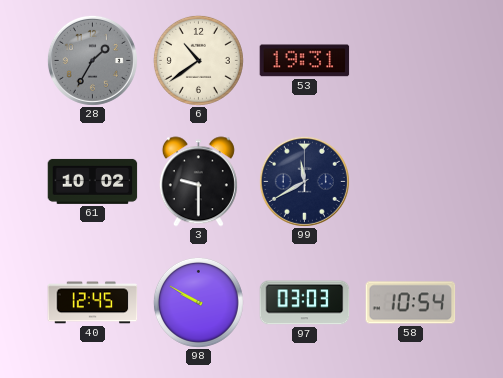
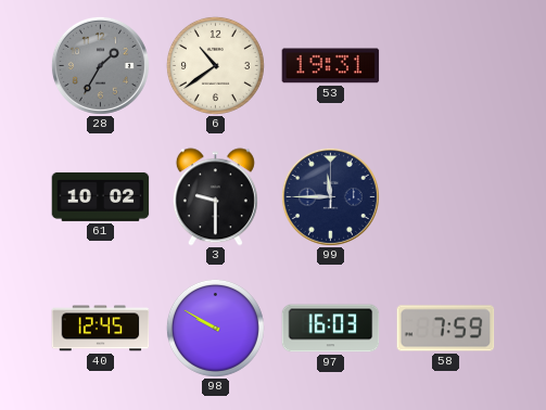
99: 11:40 -> 11:45 (330, 196)
97: 03:03 -> 16:03 (331, 329)
58: 10:54 -> 7:59 (446, 329)
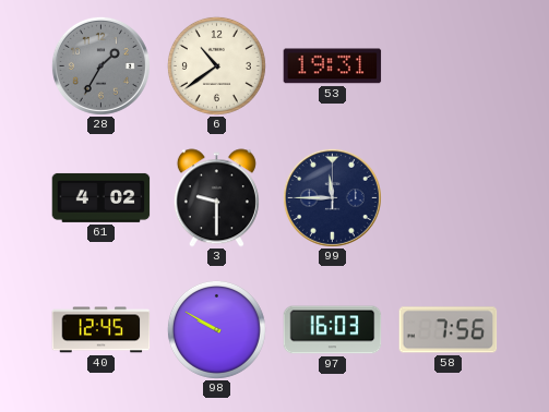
61: 10:02 -> 4:02 (102, 197)
58: 7:59 -> 7:56 (449, 330)
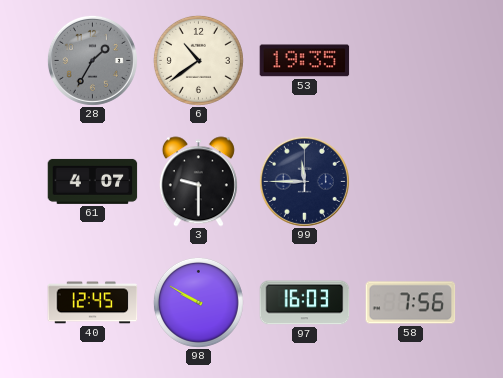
53: 19:31 -> 19:35 (305, 61)
61: 4:02 -> 4:07 (93, 181)
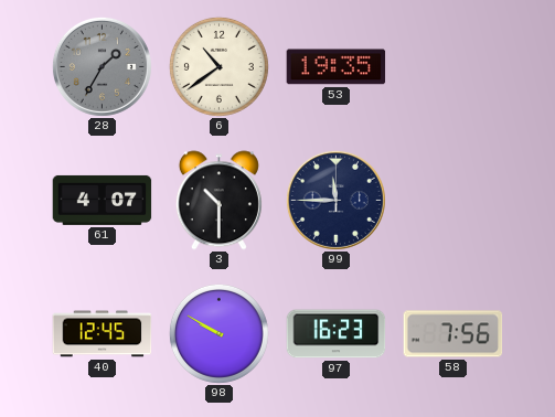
3: 9:30 -> 10:30 (218, 201)
97: 16:03 -> 16:23 (337, 334)
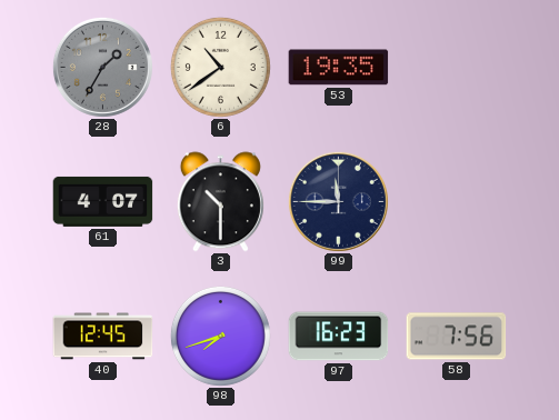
98: 9:50 -> 7:42 (220, 336)
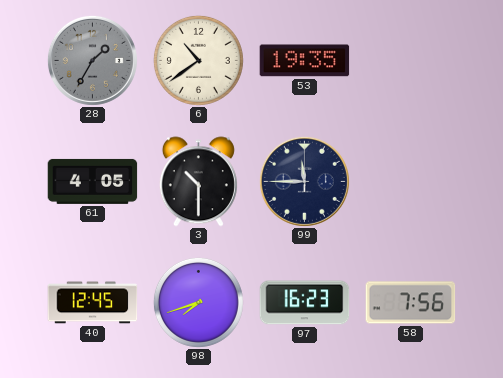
61: 4:07 -> 4:05 (93, 181)
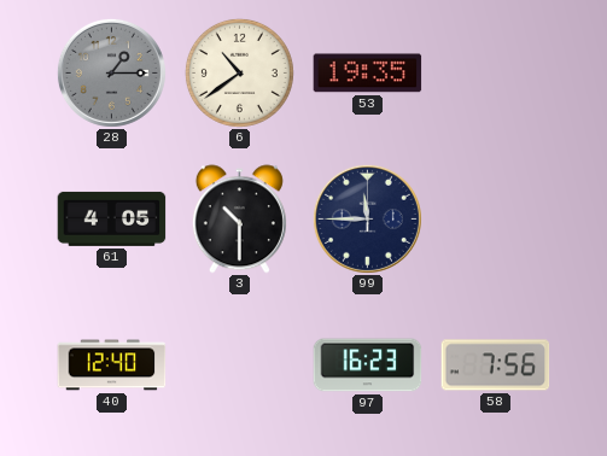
28: 1:35 -> 1:15 (111, 72)
40: 12:45 -> 12:40 (112, 366)
98: 7:42 -> none (198, 302)
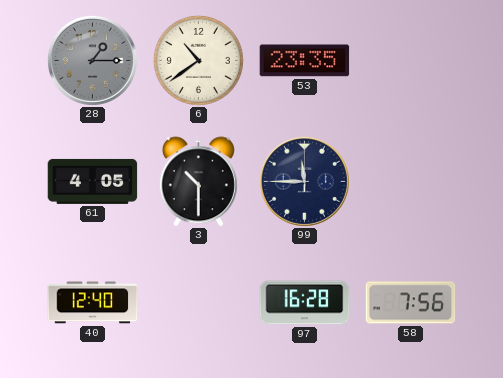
53: 19:35 -> 23:35 (305, 61)
97: 16:23 -> 16:28 (305, 303)
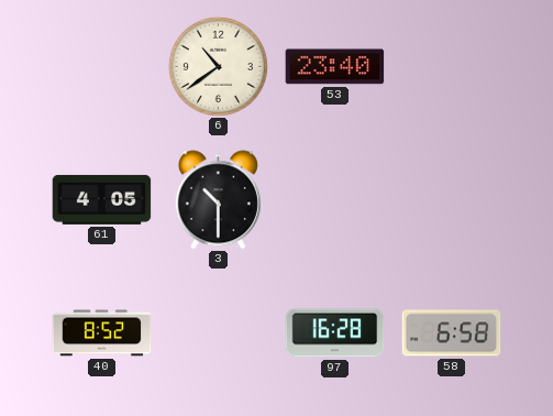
28: 1:15 -> none (92, 60)
53: 23:35 -> 23:40 (335, 67)
99: 11:45 -> none (304, 181)
40: 12:40 -> 8:52 (102, 333)
58: 7:56 -> 6:58 (452, 333)
